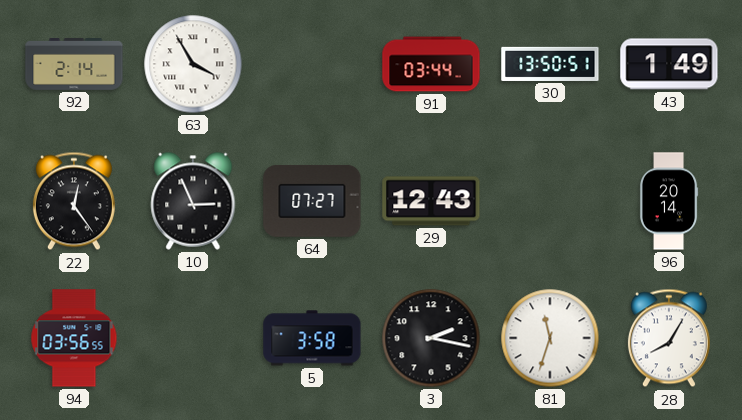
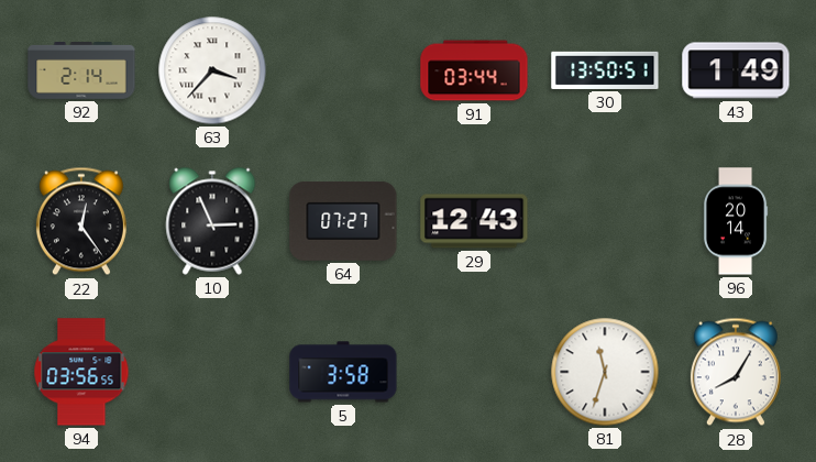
63: 3:55 -> 3:37 (212, 70)
3: 2:17 -> none (431, 338)
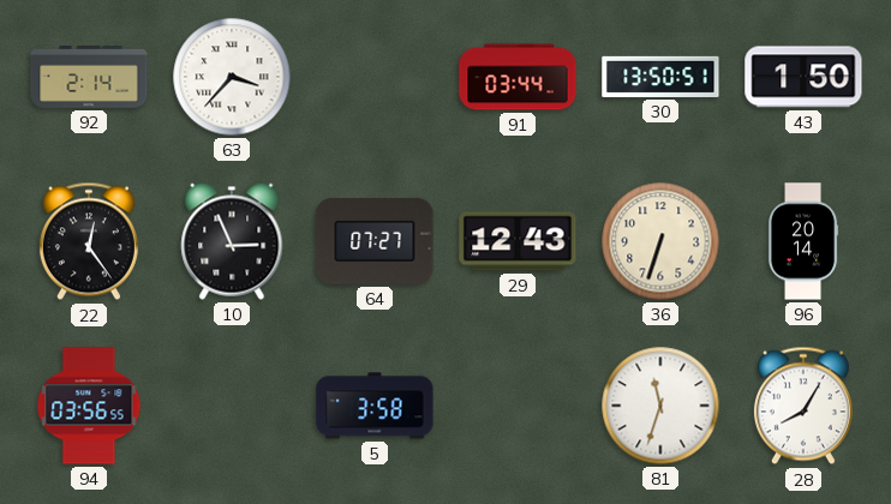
43: 1:49 -> 1:50 (803, 77)
36: none -> 6:33 (660, 241)
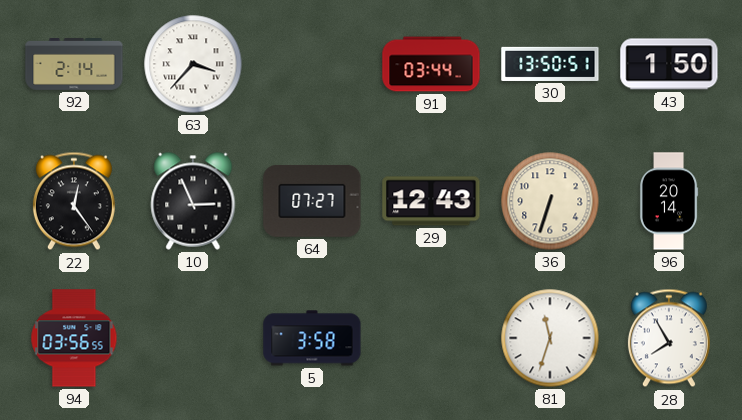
28: 8:05 -> 7:55 (669, 338)
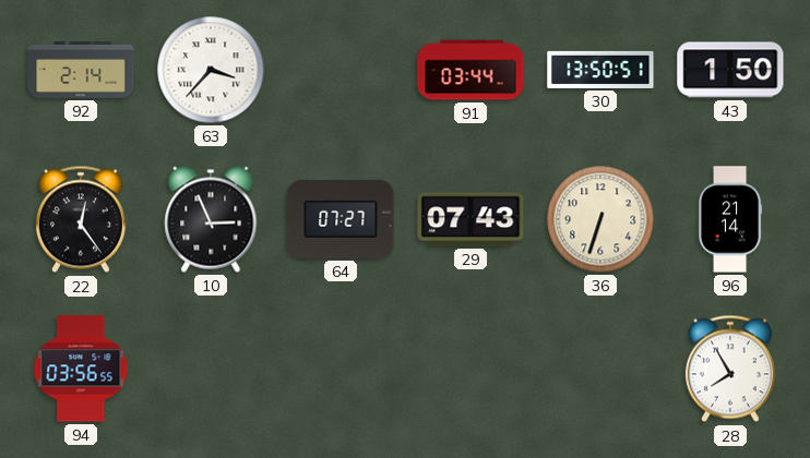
29: 12:43 -> 07:43 (470, 219)
96: 20:14 -> 21:14 (730, 219)
5: 3:58 -> none (312, 338)
81: 11:33 -> none (550, 338)
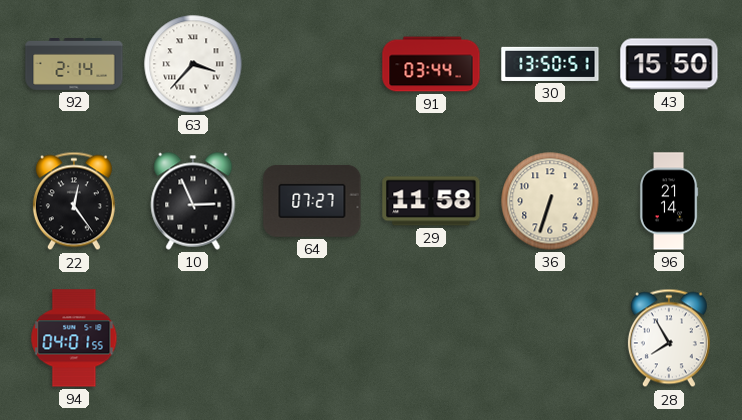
43: 1:50 -> 15:50 (669, 64)
29: 07:43 -> 11:58 (431, 201)
94: 03:56 -> 04:01 (74, 338)
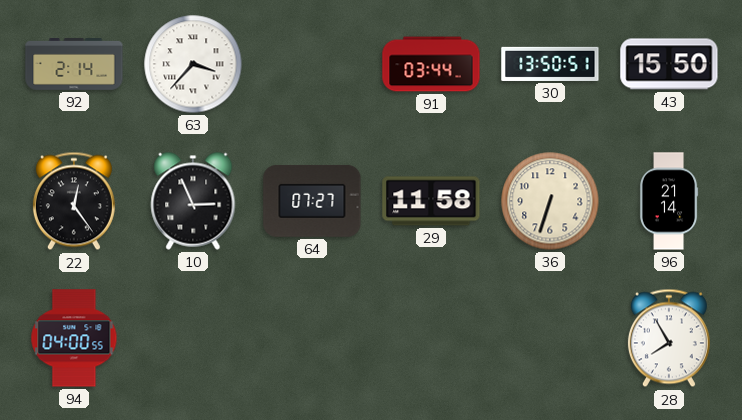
94: 04:01 -> 04:00 (74, 338)
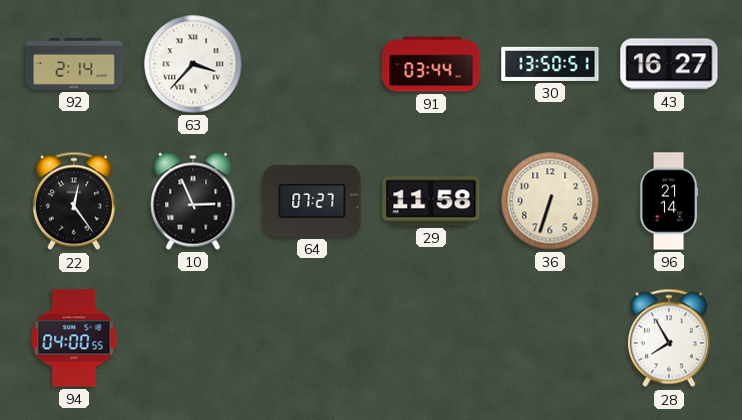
43: 15:50 -> 16:27 (669, 64)
